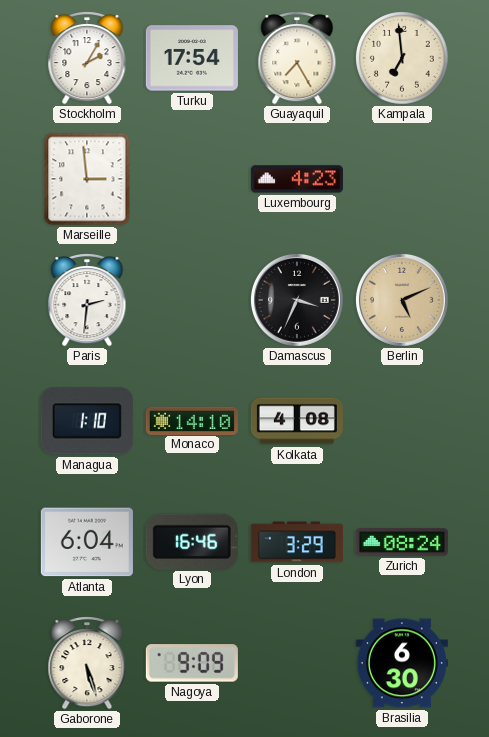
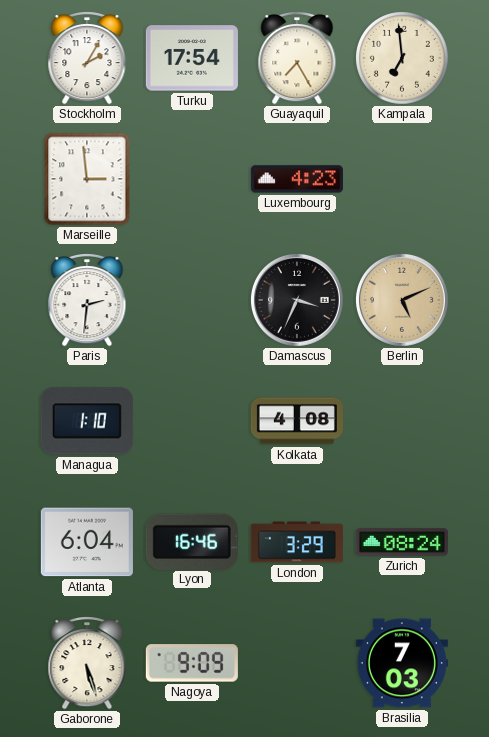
Monaco: 14:10 -> none (192, 420)
Brasilia: 6:30 -> 7:03 (402, 663)
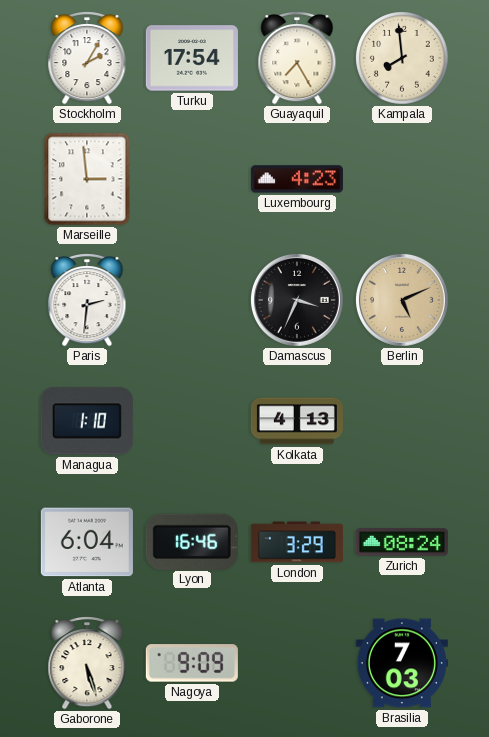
Kampala: 6:59 -> 7:59 (403, 59)
Kolkata: 4:08 -> 4:13 (297, 421)
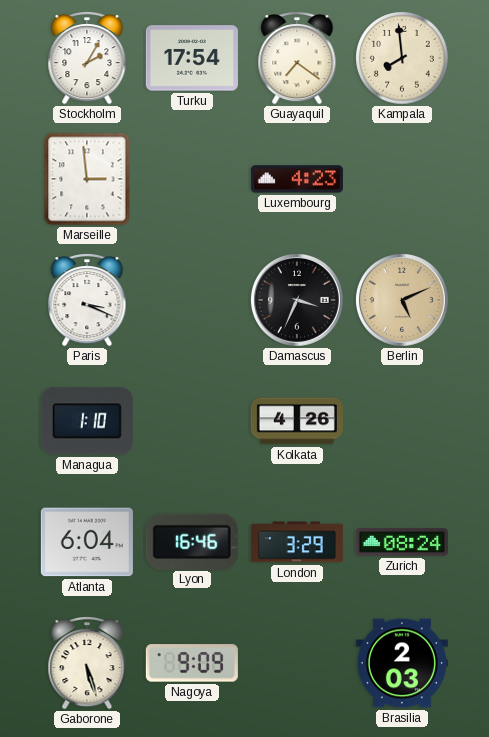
Guayaquil: 7:25 -> 7:21 (297, 59)
Paris: 2:31 -> 3:19 (87, 301)
Kolkata: 4:13 -> 4:26 (297, 421)
Brasilia: 7:03 -> 2:03 (402, 663)
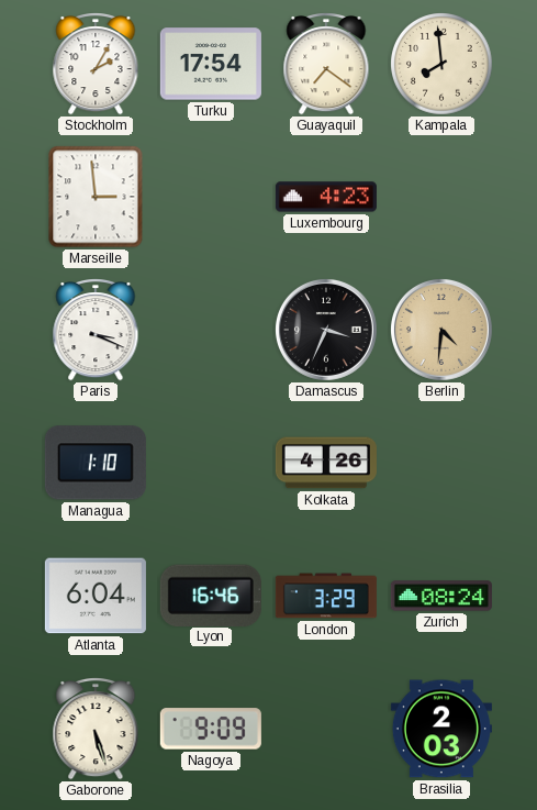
Berlin: 5:11 -> 4:31 (441, 330)
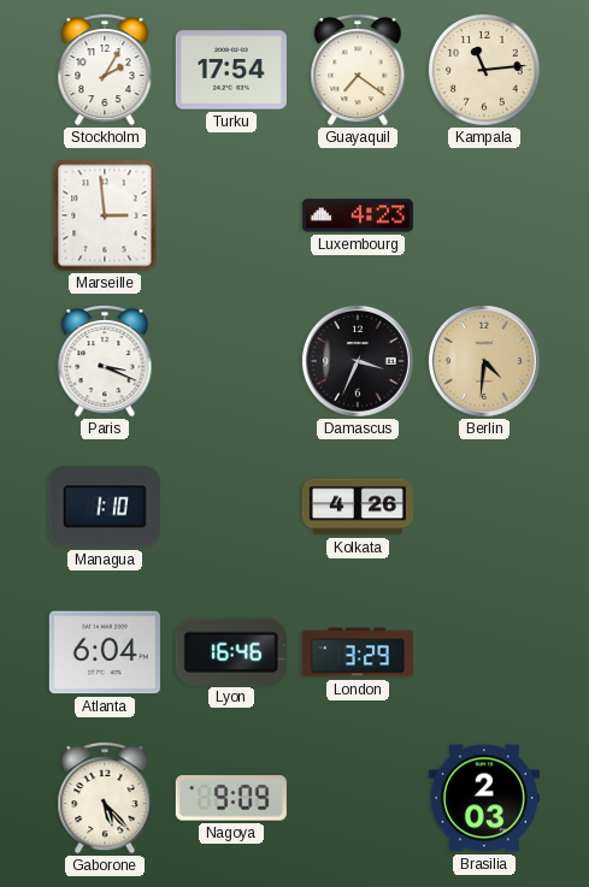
Kampala: 7:59 -> 11:14 (485, 71)
Zurich: 08:24 -> none (441, 596)
Gaborone: 5:27 -> 5:23 (105, 799)
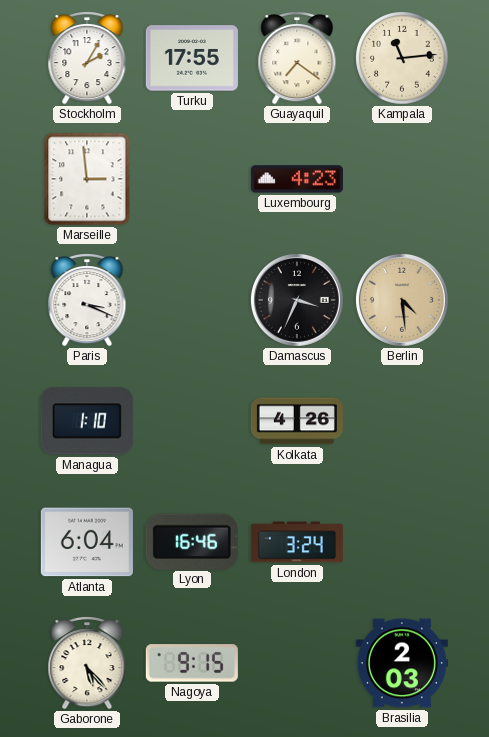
Turku: 17:54 -> 17:55 (192, 58)
Berlin: 4:31 -> 4:29 (402, 300)
London: 3:29 -> 3:24 (297, 542)
Nagoya: 9:09 -> 9:15 (192, 663)
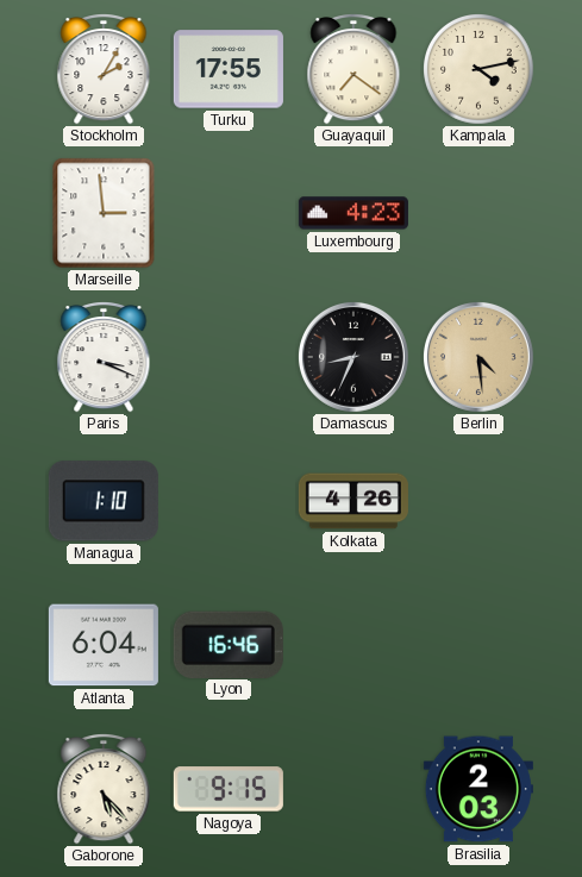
Kampala: 11:14 -> 4:13 (480, 70)
Damascus: 3:34 -> 8:34 (353, 357)
London: 3:24 -> none (297, 542)
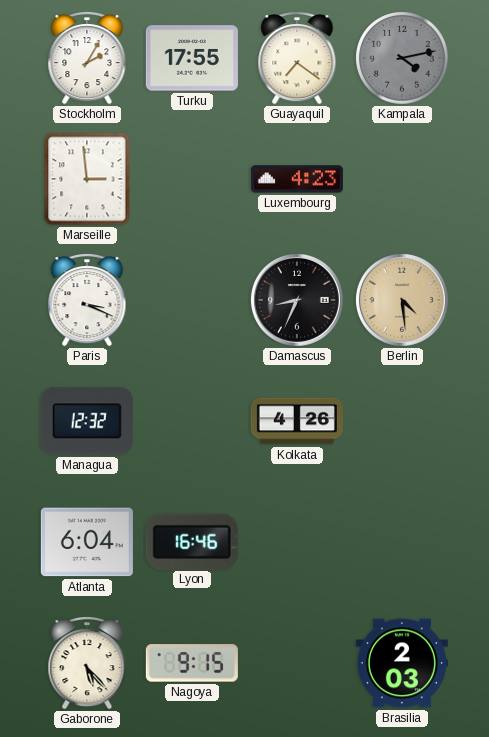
Kampala dial: cream -> grey (403, 59)
Managua: 1:10 -> 12:32 (87, 421)
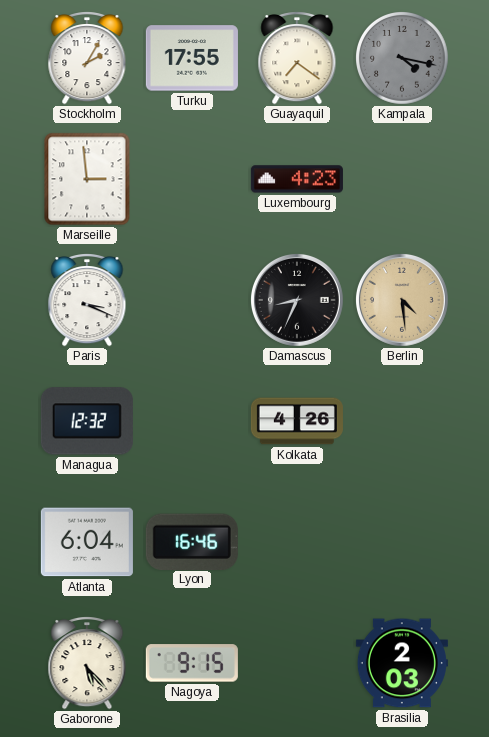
Kampala: 4:13 -> 4:17 (403, 59)
